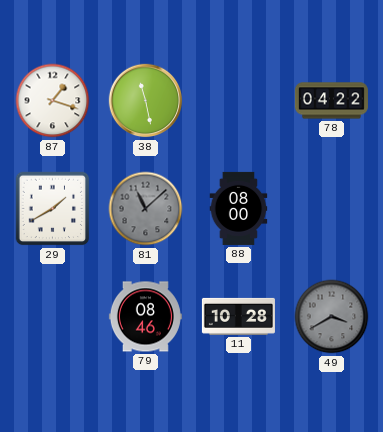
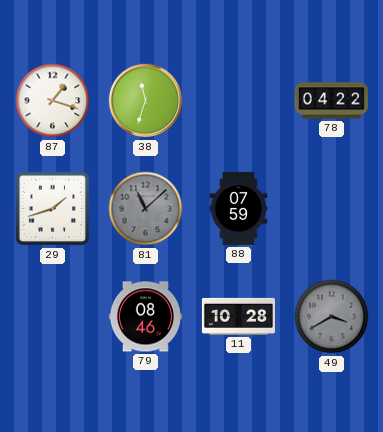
38: 11:28 -> 11:33 (146, 101)
29: 1:40 -> 1:42 (53, 209)
88: 08:00 -> 07:59 (239, 208)
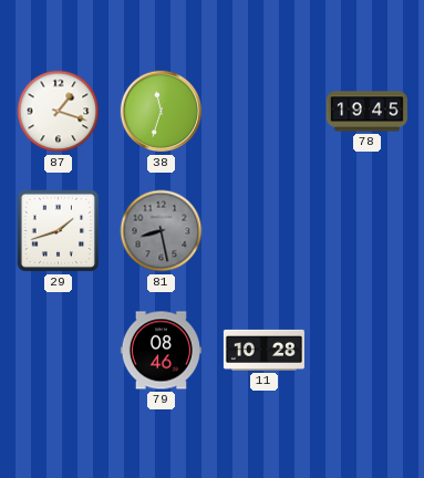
78: 04:22 -> 19:45 (366, 112)
81: 11:08 -> 8:28 (162, 231)
88: 07:59 -> none (239, 208)
49: 3:40 -> none (332, 317)
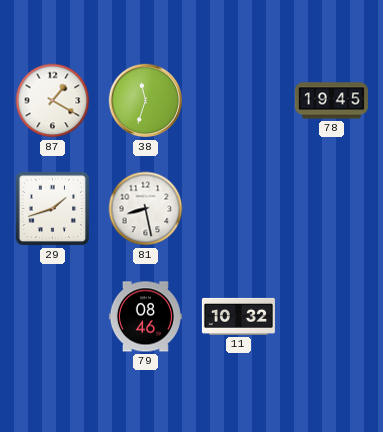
87: 1:18 -> 1:20 (53, 101)
81 dial: grey -> white (146, 209)
11: 10:28 -> 10:32 (238, 316)
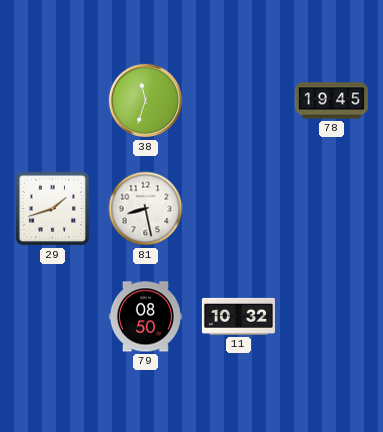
87: 1:20 -> none (53, 101)
79: 08:46 -> 08:50 (145, 317)
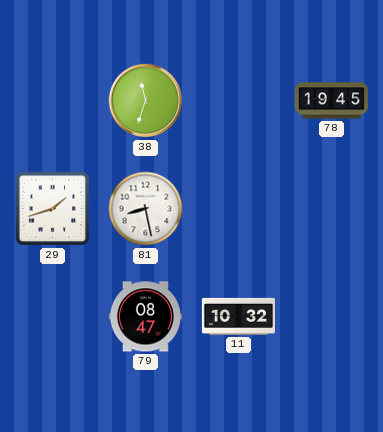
79: 08:50 -> 08:47 (145, 317)
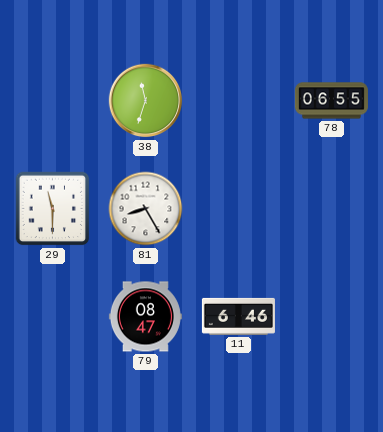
78: 19:45 -> 06:55 (331, 101)
29: 1:42 -> 11:30 (53, 209)
81: 8:28 -> 8:25 (146, 209)
11: 10:32 -> 6:46 (238, 316)
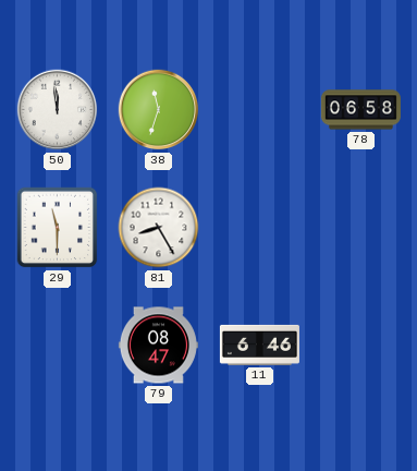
50: none -> 11:59 (58, 110)
78: 06:55 -> 06:58 (360, 110)
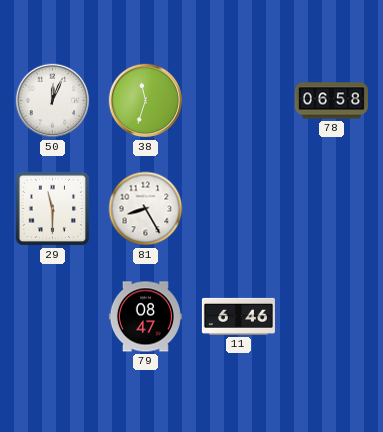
50: 11:59 -> 12:04 (53, 101)
